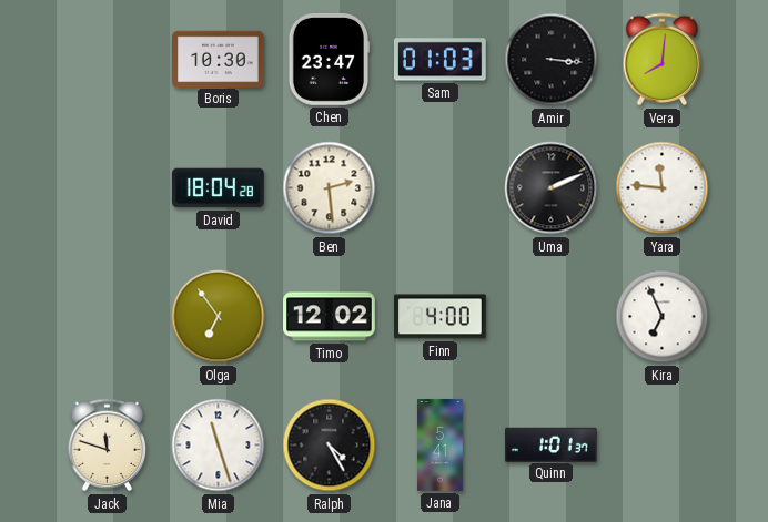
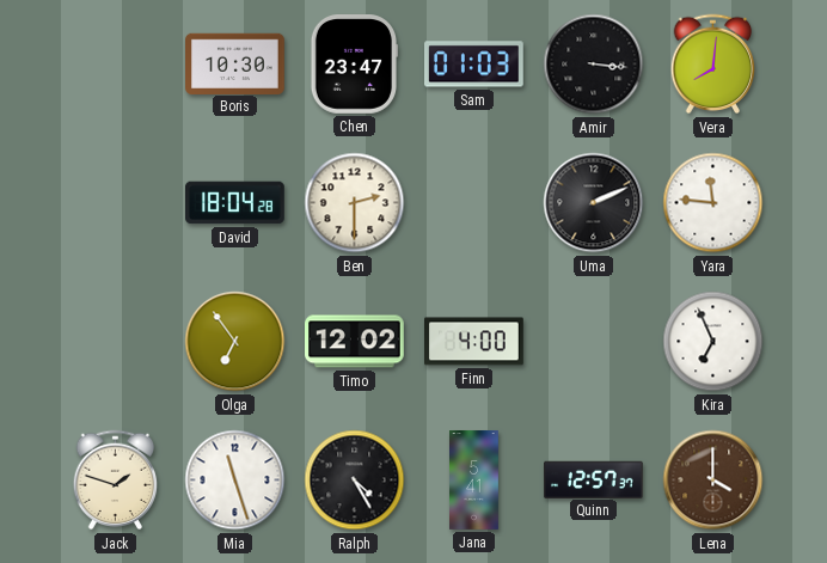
Ben: 2:29 -> 2:30 (355, 203)
Jack: 11:48 -> 1:48 (116, 481)
Quinn: 1:01 -> 12:57 (594, 479)
Lena: none -> 4:00 (713, 481)
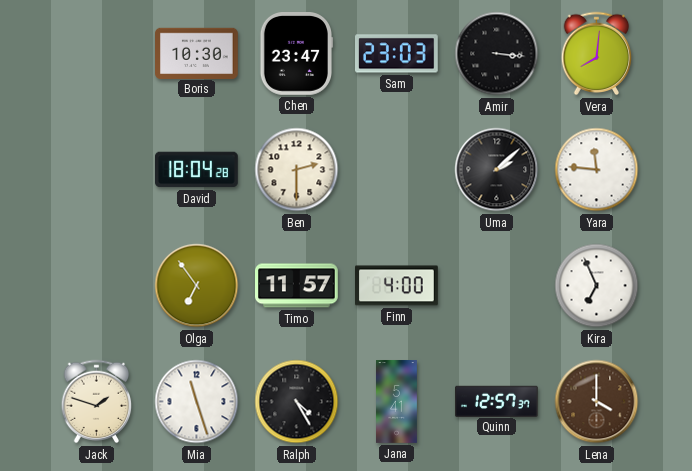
Sam: 01:03 -> 23:03 (397, 54)
Uma: 2:11 -> 2:08 (497, 170)
Timo: 12:02 -> 11:57 (297, 286)
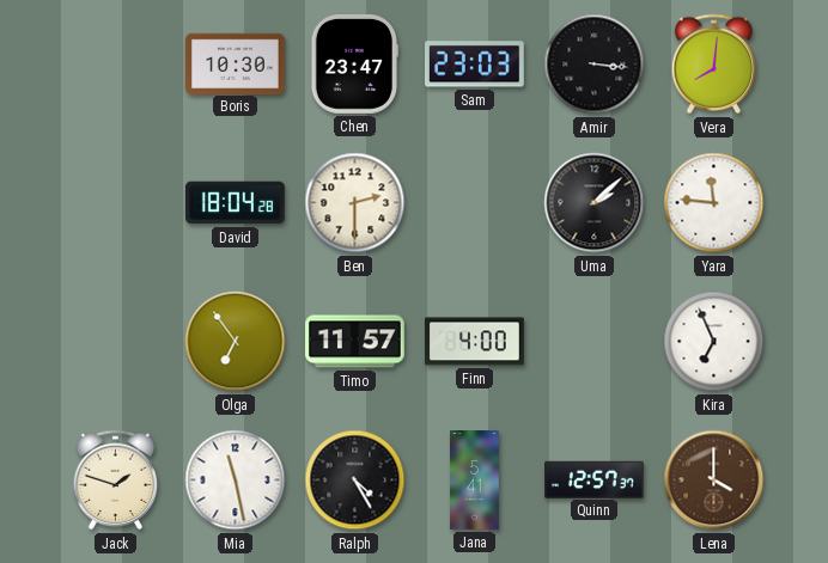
Mia: 11:27 -> 11:28 (236, 481)
